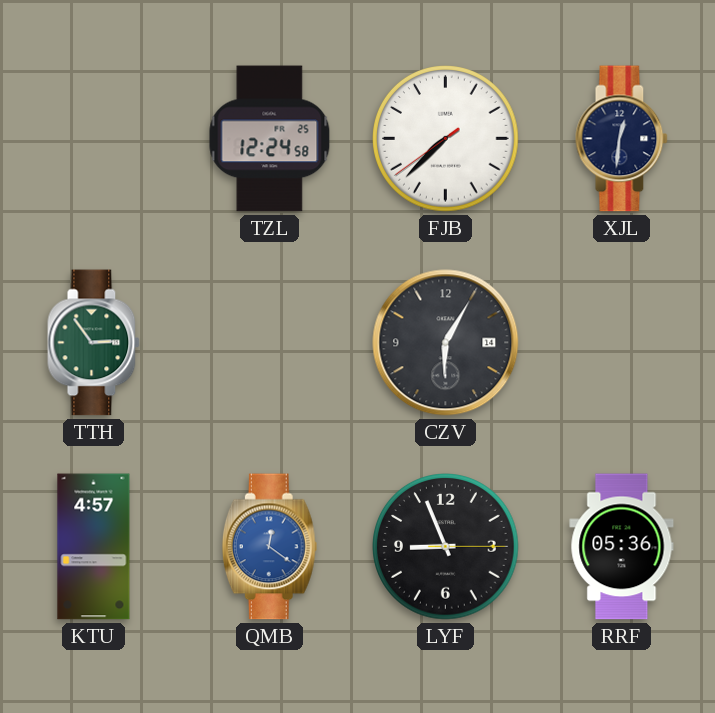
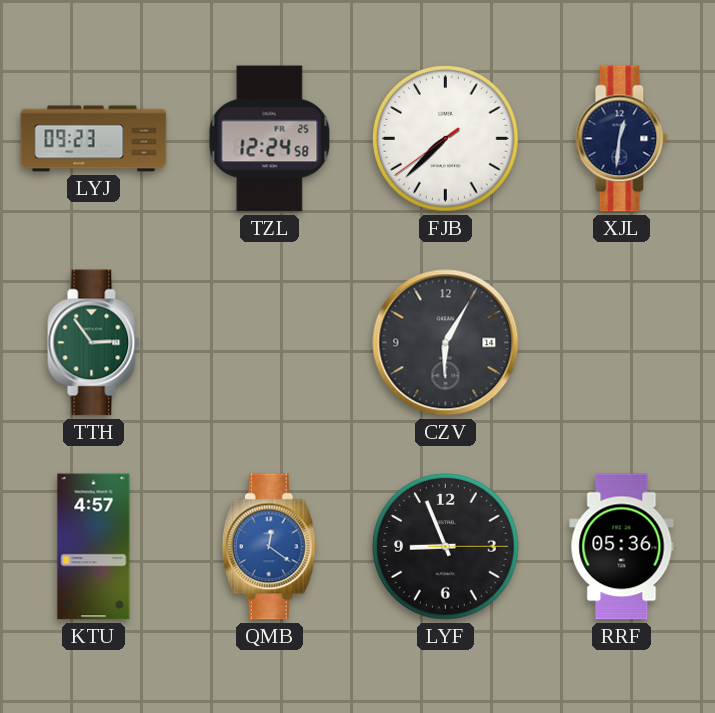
LYJ: none -> 09:23 (94, 139)
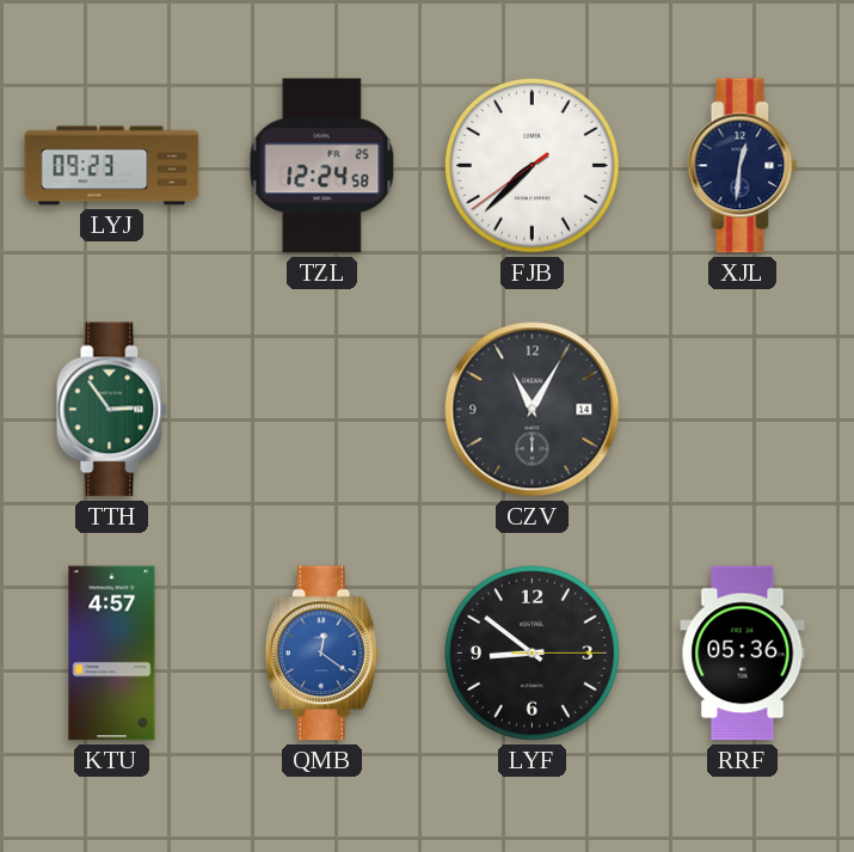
CZV: 6:05 -> 11:05 (533, 410)
LYF: 8:56 -> 8:51 (533, 654)
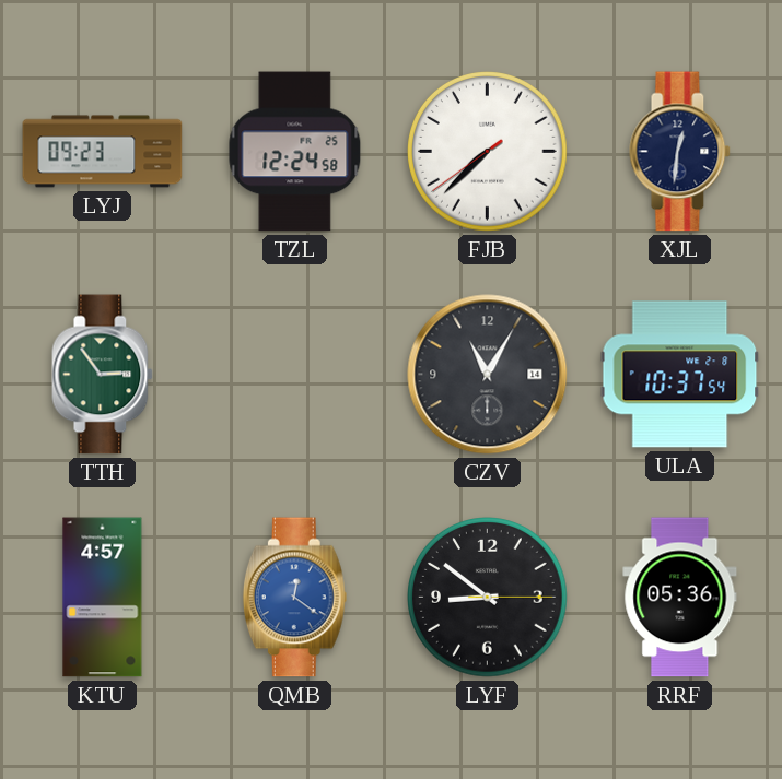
ULA: none -> 10:37 (680, 375)
